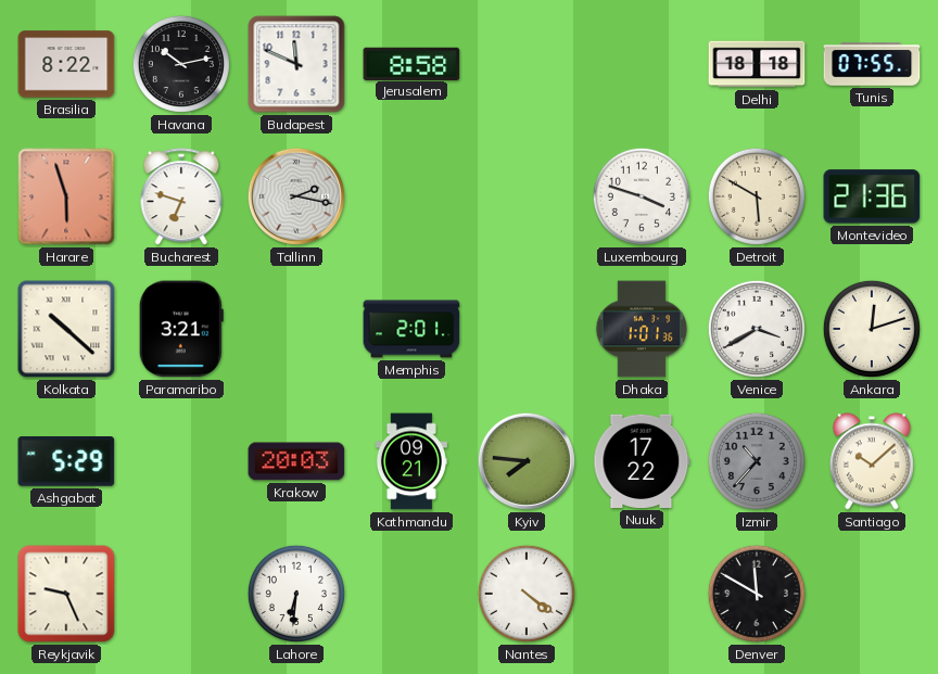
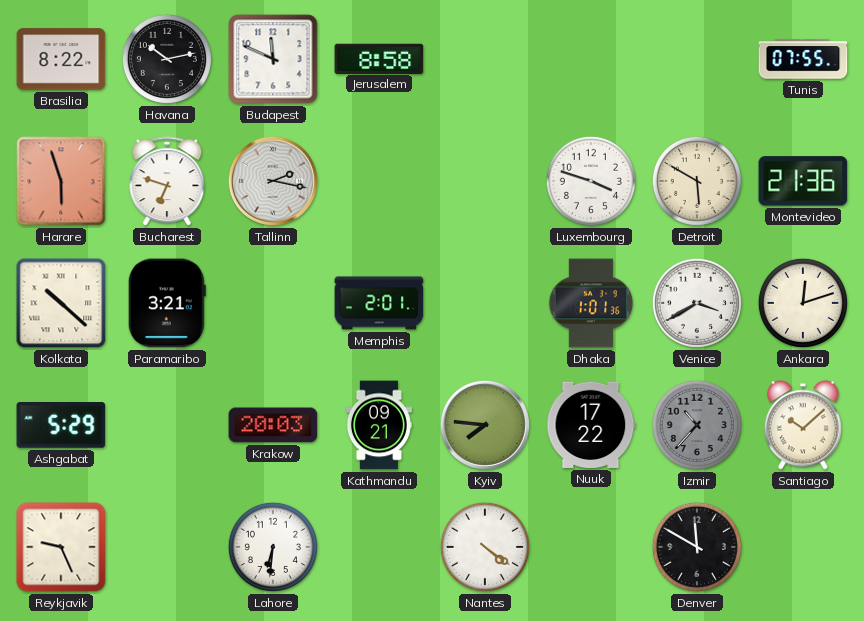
Delhi: 18:18 -> none (757, 64)
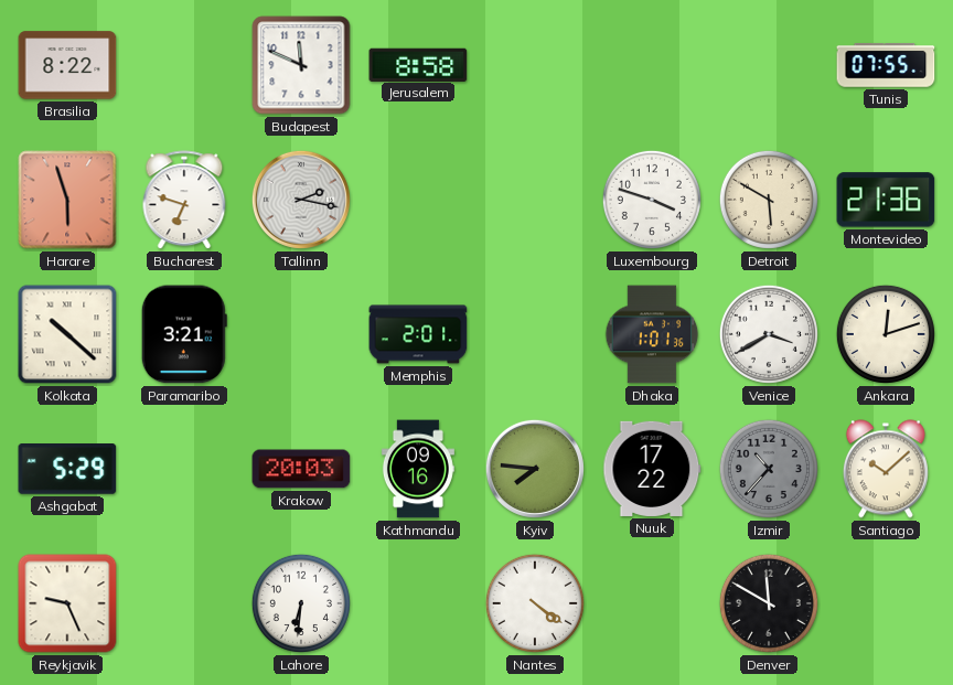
Havana: 10:13 -> none (167, 59)
Kathmandu: 09:21 -> 09:16 (418, 469)
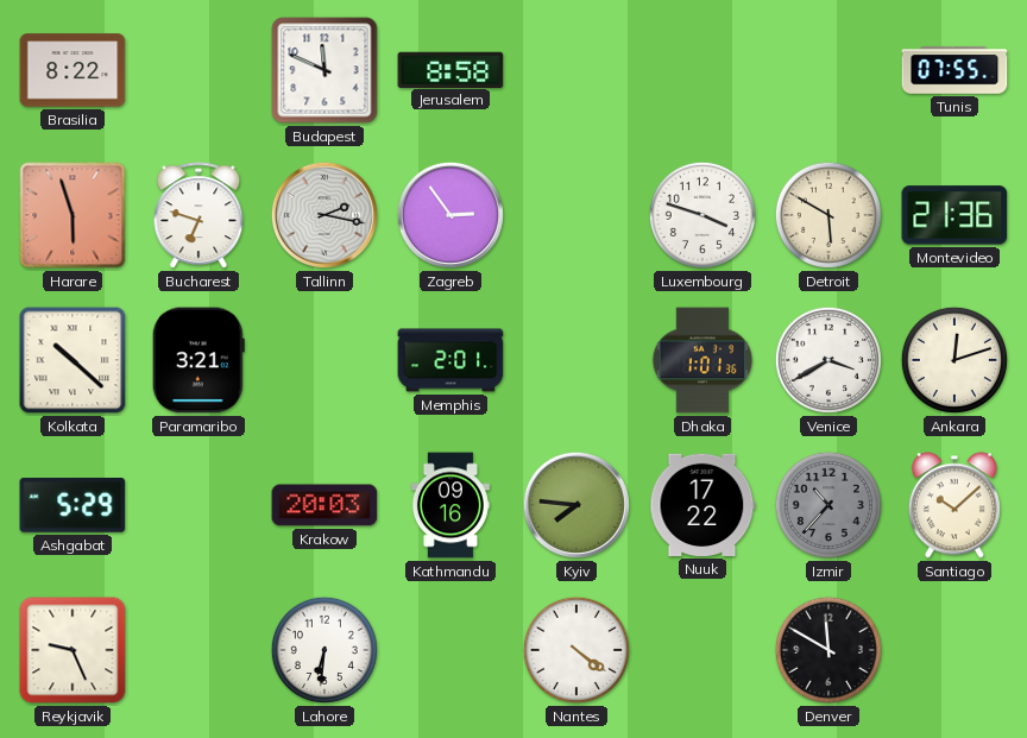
Zagreb: none -> 2:54 (451, 215)
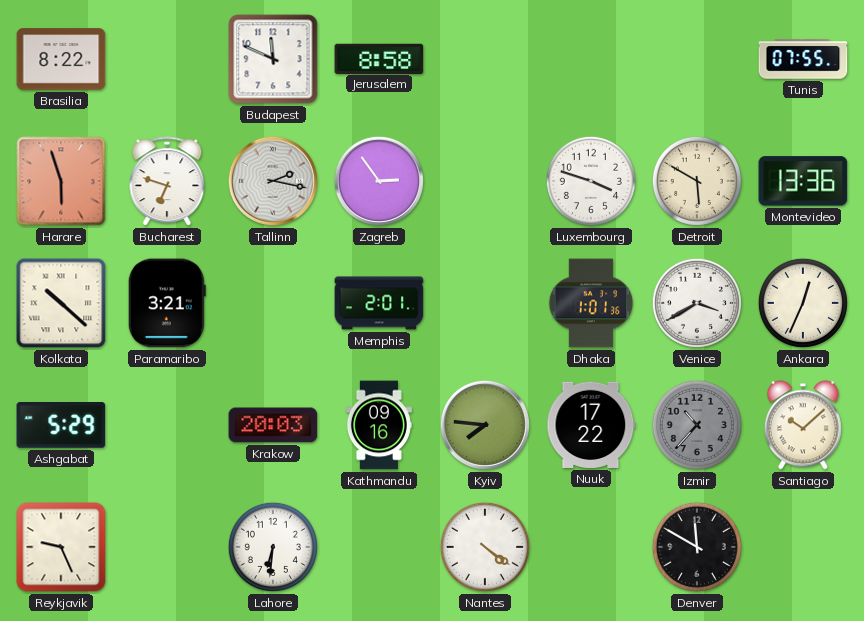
Montevideo: 21:36 -> 13:36 (803, 181)
Ankara: 12:12 -> 12:34 (803, 303)
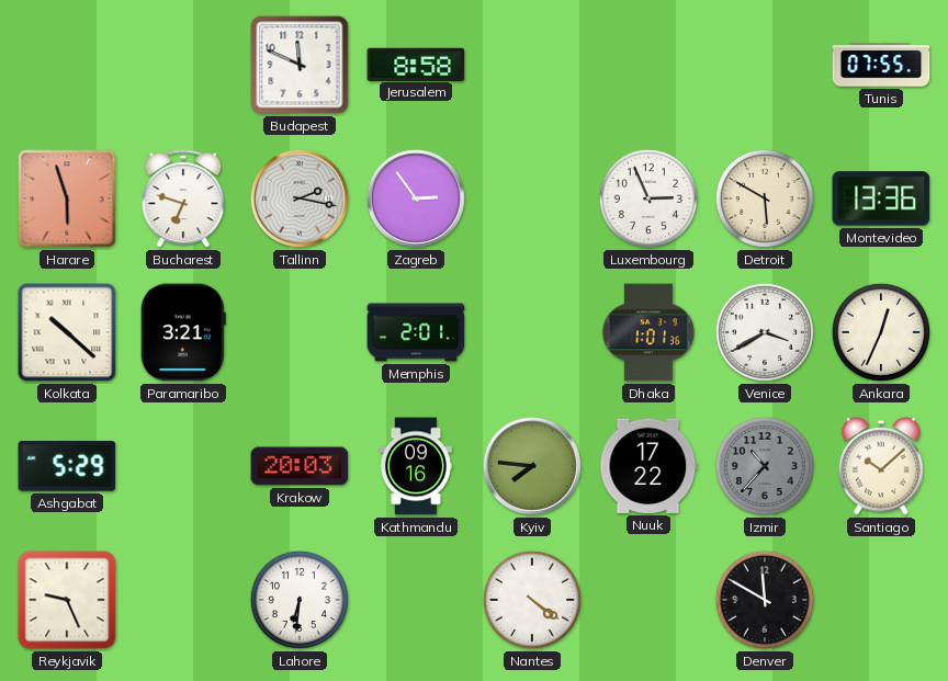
Brasilia: 8:22 -> none (61, 59)
Luxembourg: 3:48 -> 2:56 (648, 198)
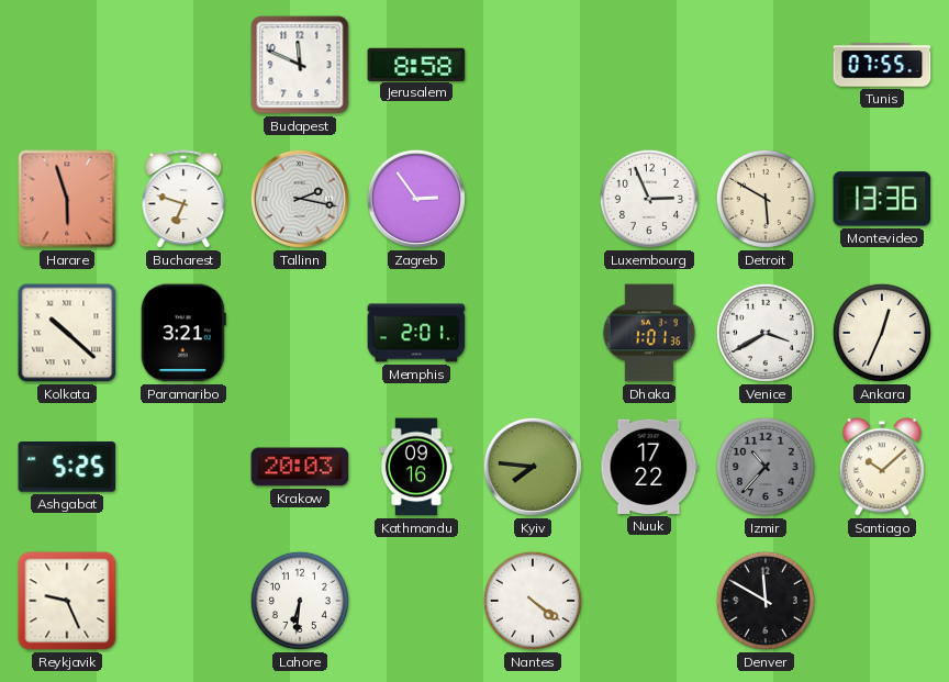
Ashgabat: 5:29 -> 5:25 (67, 468)
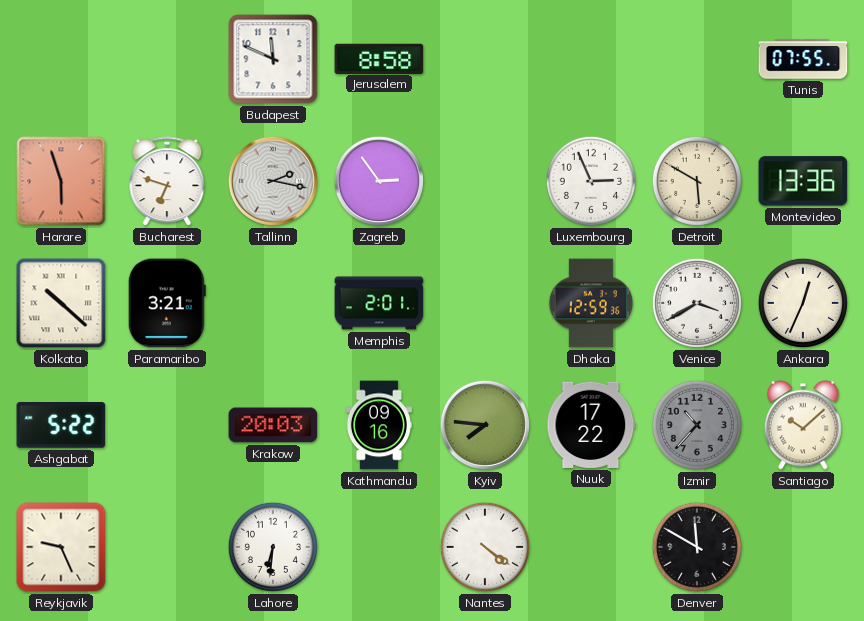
Dhaka: 1:01 -> 12:59 (591, 303)
Ashgabat: 5:25 -> 5:22 (61, 426)
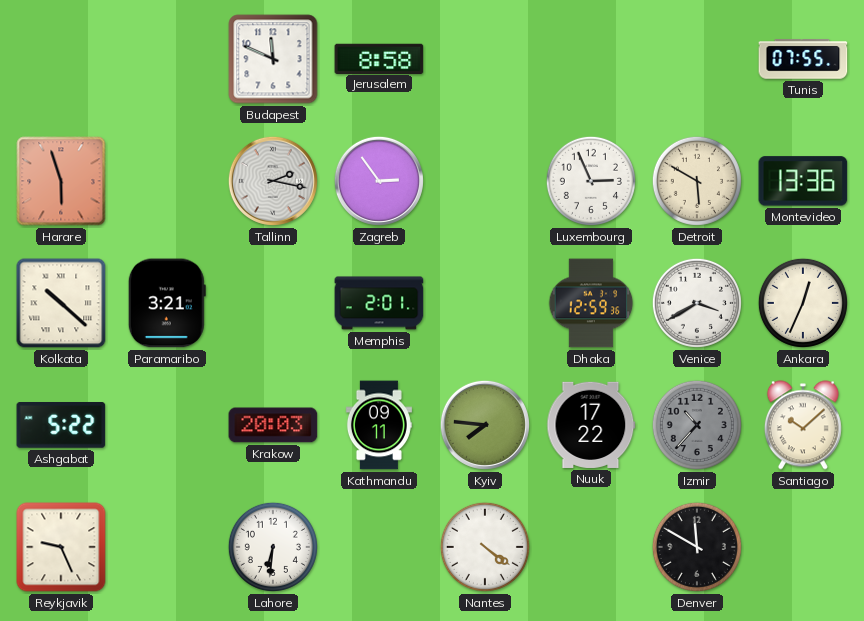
Bucharest: 6:48 -> none (167, 182)
Kathmandu: 09:16 -> 09:11 (379, 425)
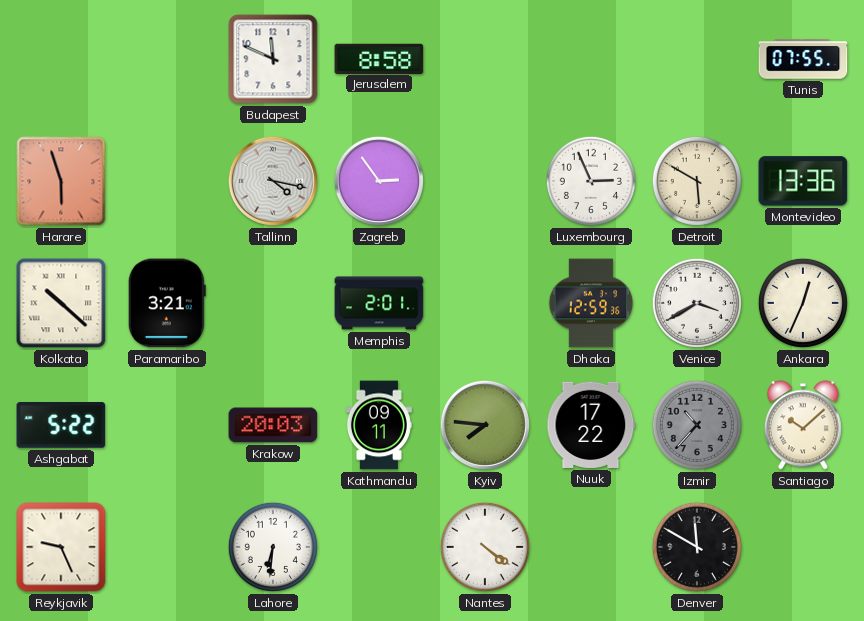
Tallinn: 2:17 -> 4:17 (273, 181)
